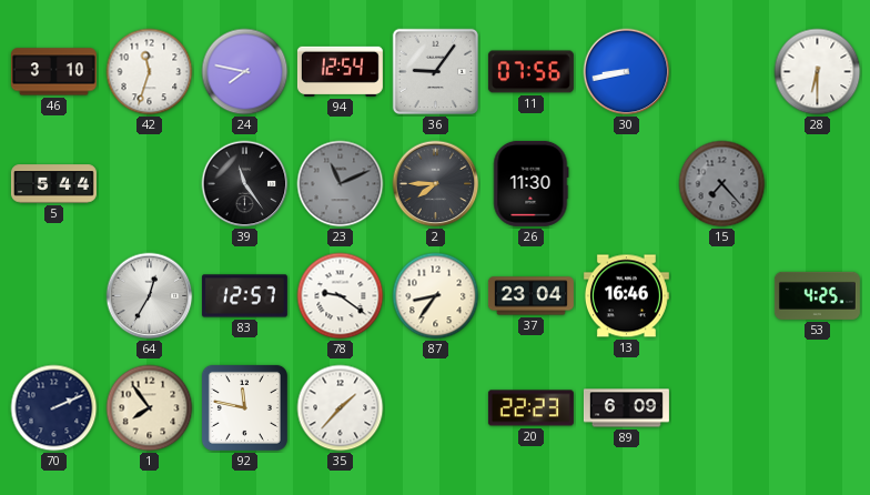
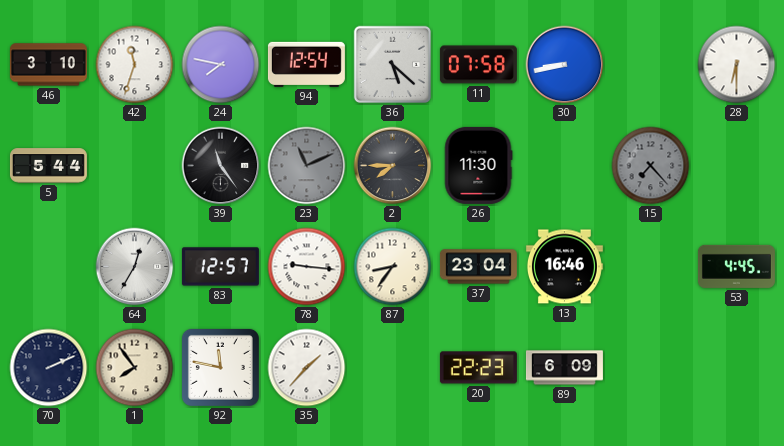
36: 9:06 -> 5:22 (393, 65)
11: 07:56 -> 07:58 (478, 65)
78: 9:21 -> 9:16 (307, 267)
53: 4:25 -> 4:45 (736, 266)
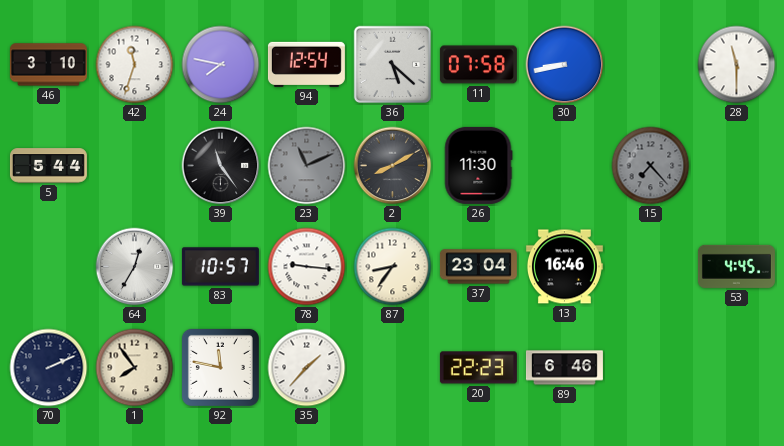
28: 6:30 -> 11:30 (737, 65)
2: 7:45 -> 8:10 (393, 166)
83: 12:57 -> 10:57 (220, 267)
89: 6:09 -> 6:46 (564, 368)
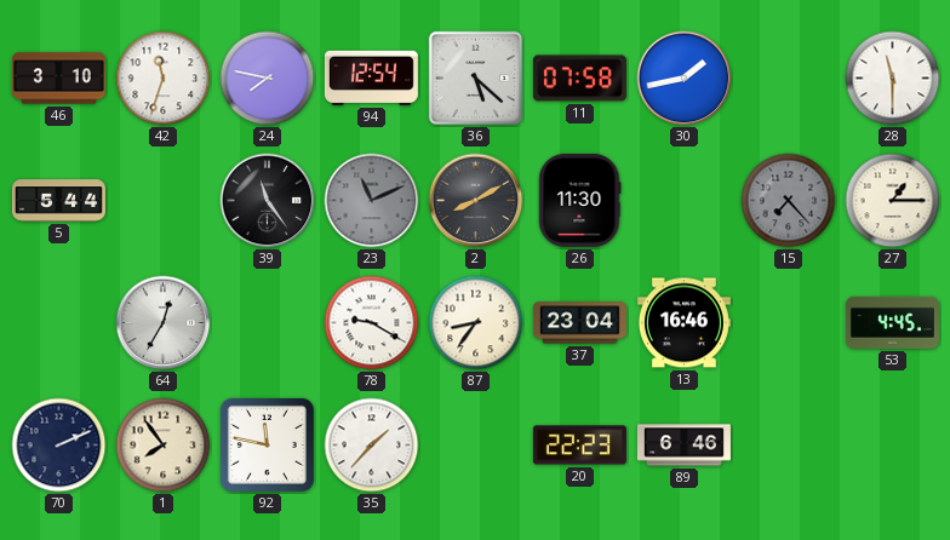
30: 8:43 -> 1:43 (685, 79)
27: none -> 1:15 (893, 201)
83: 10:57 -> none (220, 267)
78: 9:16 -> 9:20 (372, 323)
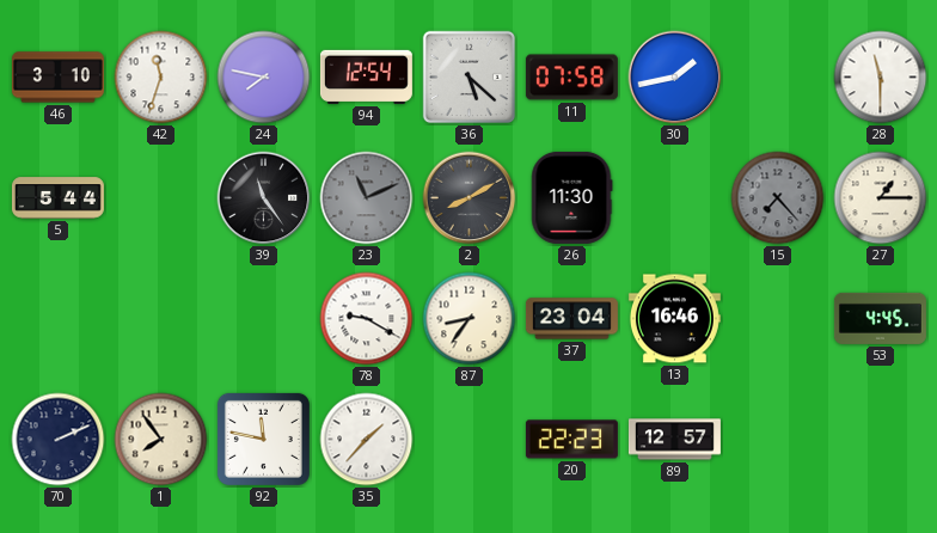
64: 12:35 -> none (164, 323)
89: 6:46 -> 12:57 (674, 440)
